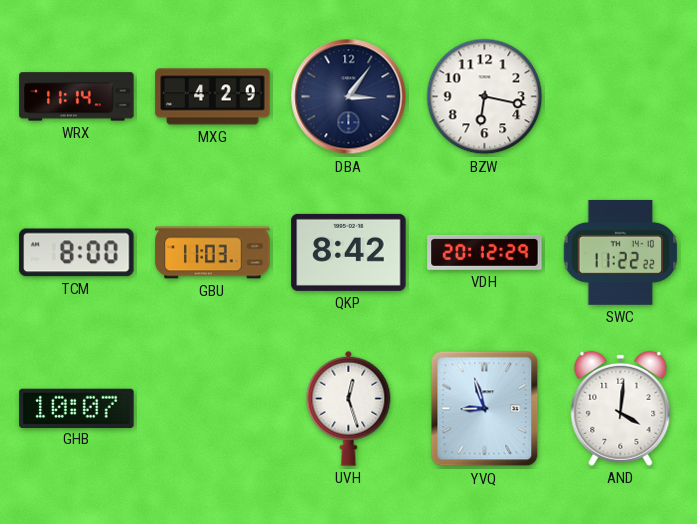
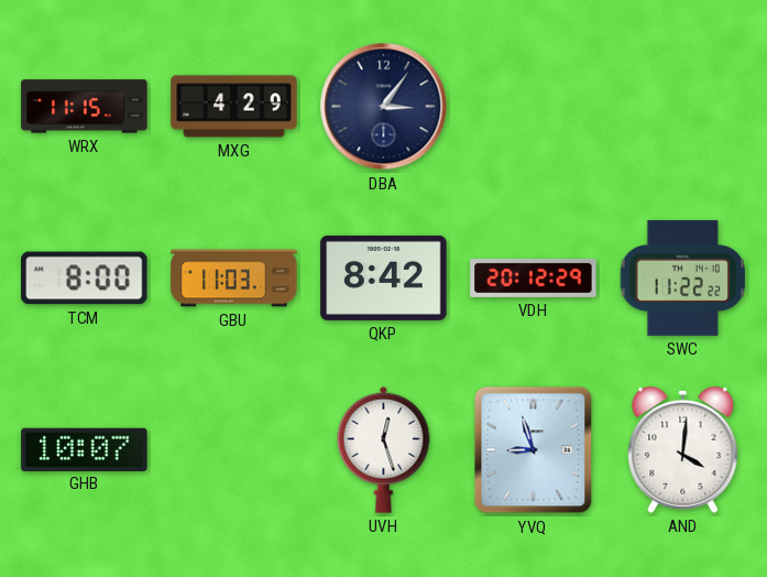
WRX: 11:14 -> 11:15 (85, 107)
BZW: 6:17 -> none (485, 97)
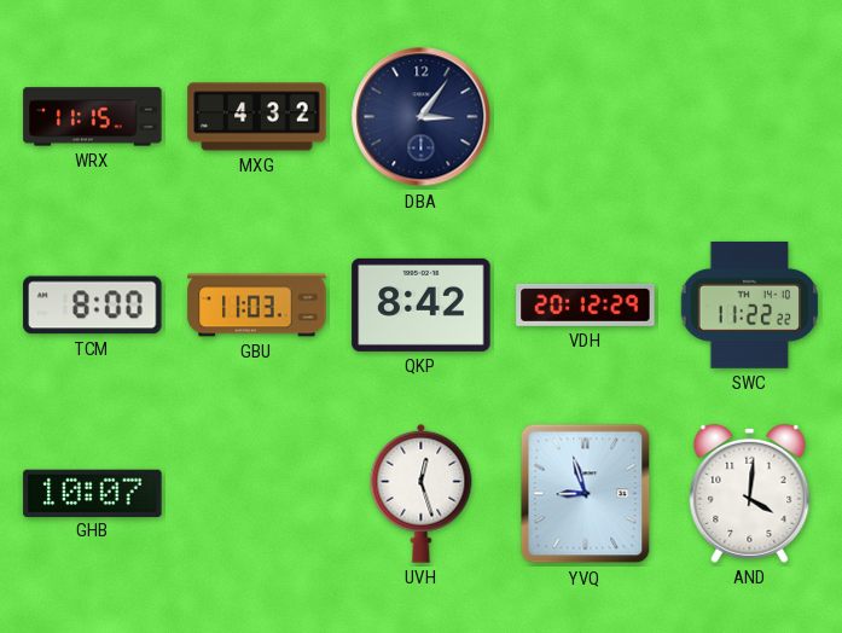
MXG: 4:29 -> 4:32 (257, 117)
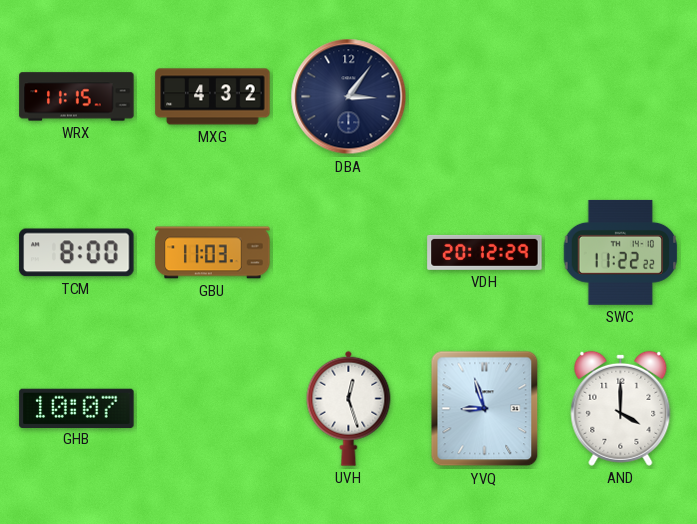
QKP: 8:42 -> none (422, 304)
AND: 4:01 -> 4:00 (621, 408)
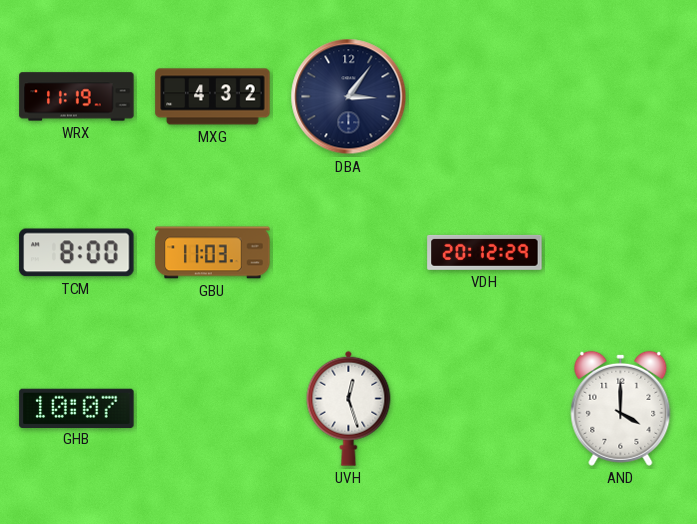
WRX: 11:15 -> 11:19 (77, 97)
SWC: 11:22 -> none (621, 252)
YVQ: 8:57 -> none (485, 409)
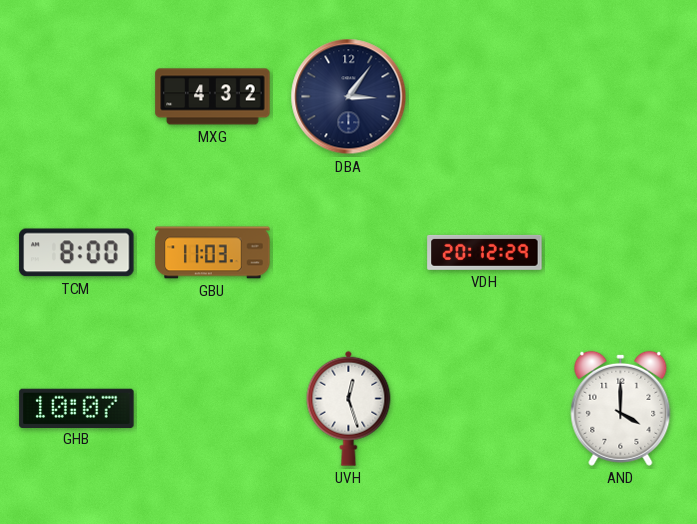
WRX: 11:19 -> none (77, 97)
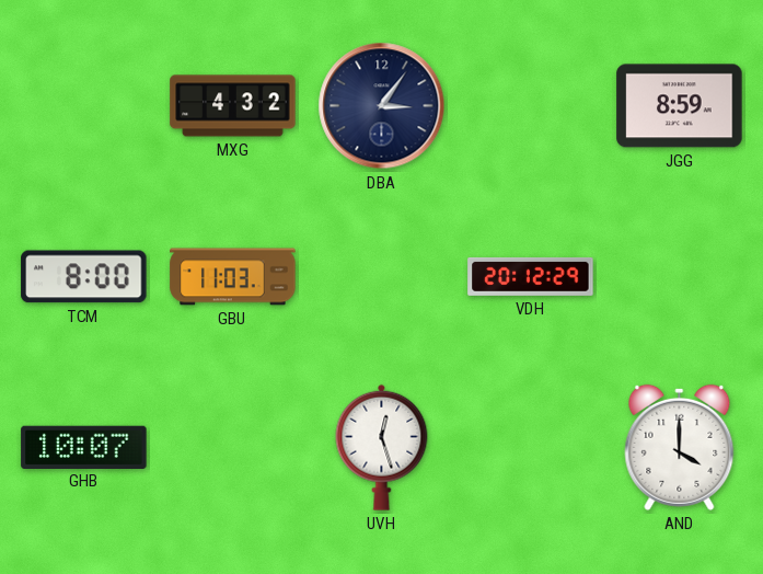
JGG: none -> 8:59 (680, 106)
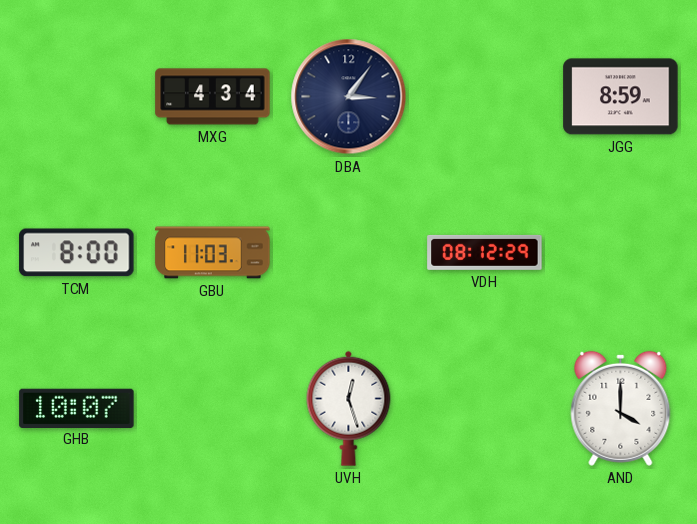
MXG: 4:32 -> 4:34 (213, 97)
VDH: 20:12 -> 08:12 (485, 252)
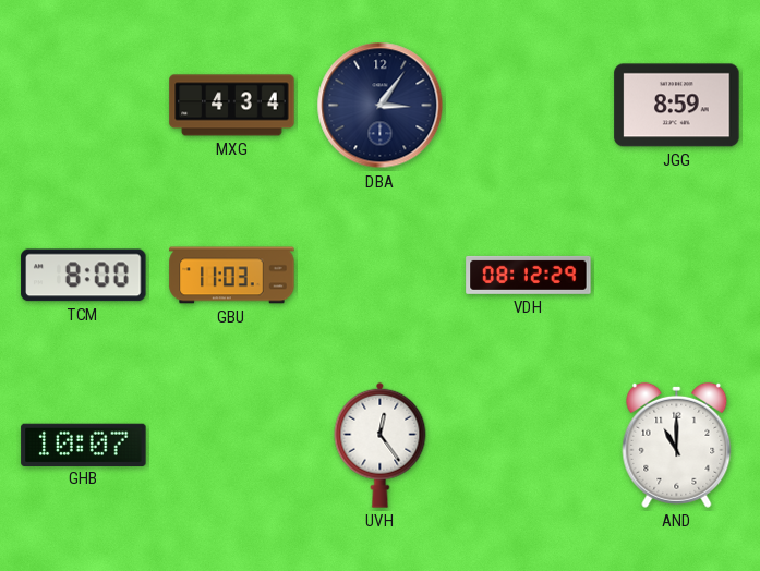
UVH: 12:27 -> 12:24 (381, 445)
AND: 4:00 -> 11:00 (677, 445)
